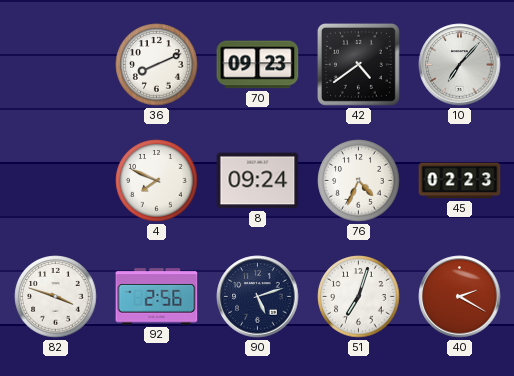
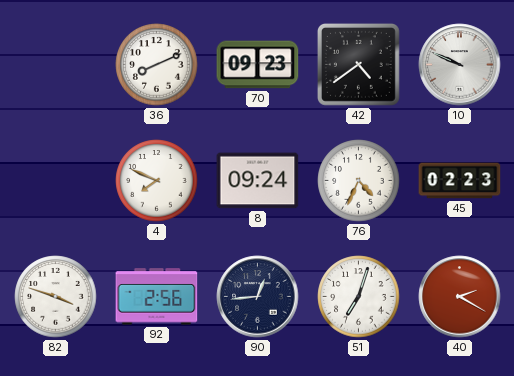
10: 7:07 -> 9:49 (460, 65)
90: 5:12 -> 12:44 (258, 297)
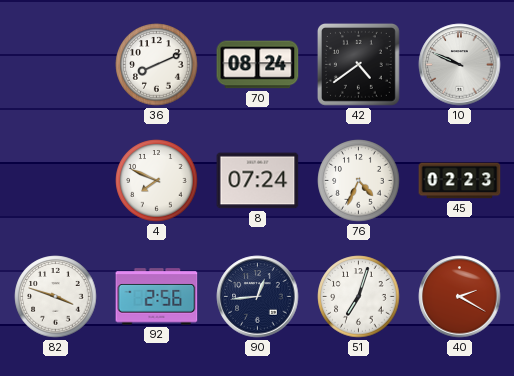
70: 09:23 -> 08:24 (258, 65)
8: 09:24 -> 07:24 (258, 181)
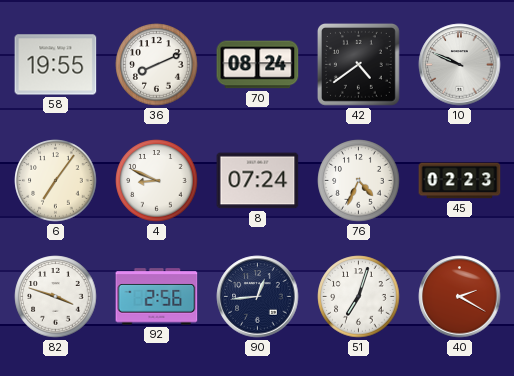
58: none -> 19:55 (56, 65)
6: none -> 7:06 (56, 181)
4: 7:49 -> 8:49 (157, 181)
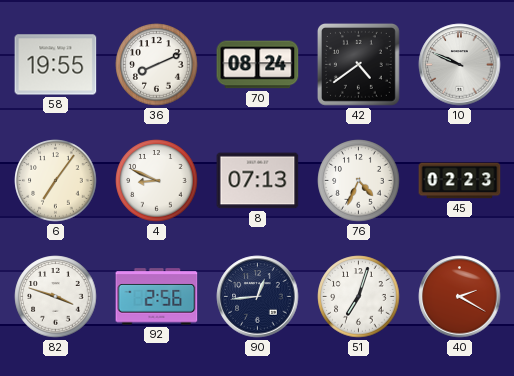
8: 07:24 -> 07:13 (258, 181)
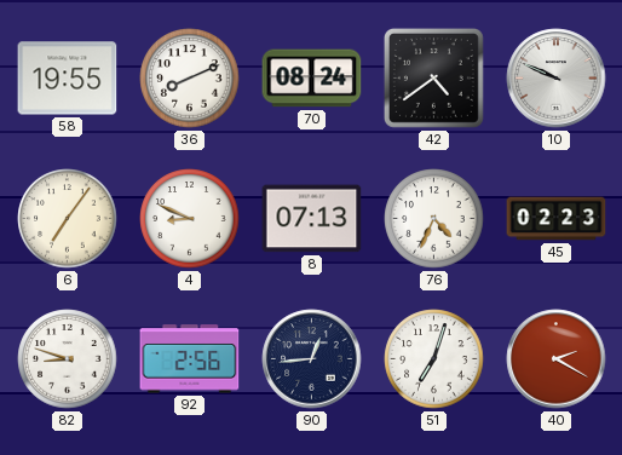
82: 3:48 -> 8:48 (68, 359)
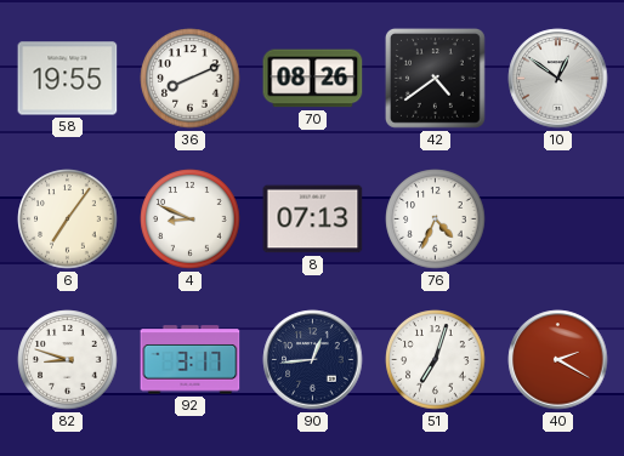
70: 08:24 -> 08:26 (313, 79)
10: 9:49 -> 12:51 (558, 79)
45: 02:23 -> none (557, 219)
92: 2:56 -> 3:17 (191, 360)
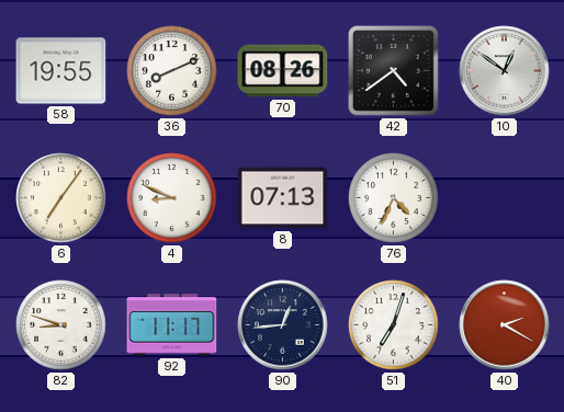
92: 3:17 -> 11:17 (172, 325)
